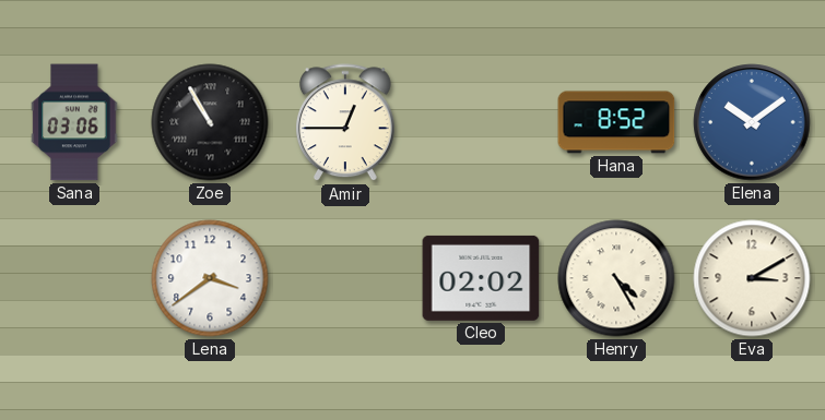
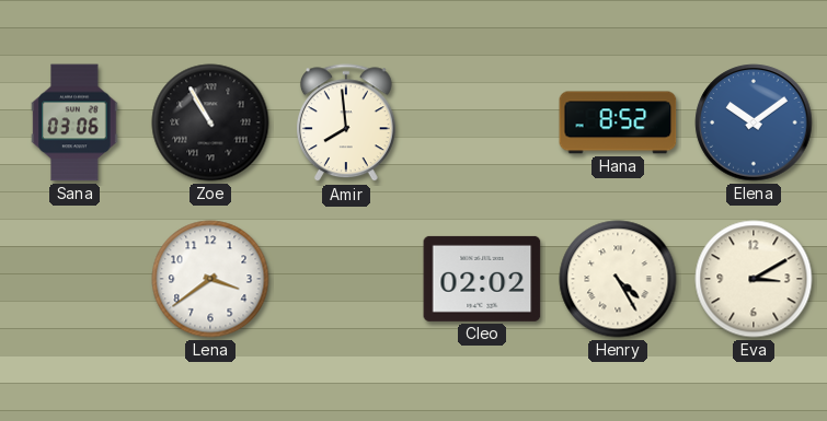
Amir: 12:45 -> 7:59 (346, 124)
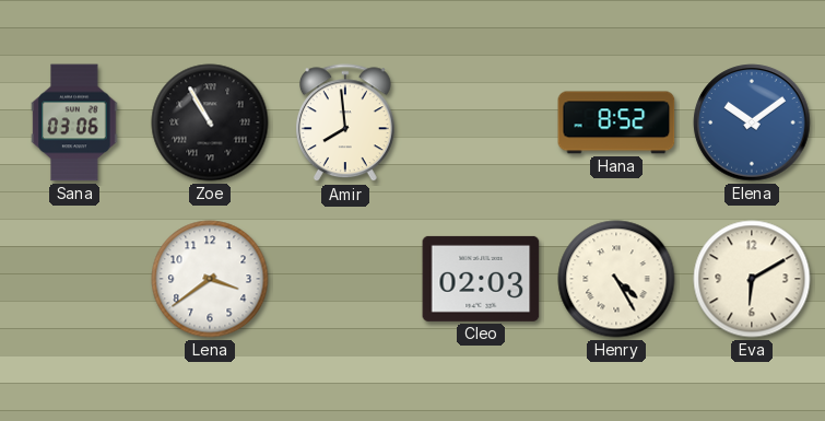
Cleo: 02:02 -> 02:03 (481, 279)
Eva: 3:10 -> 6:10 (752, 279)
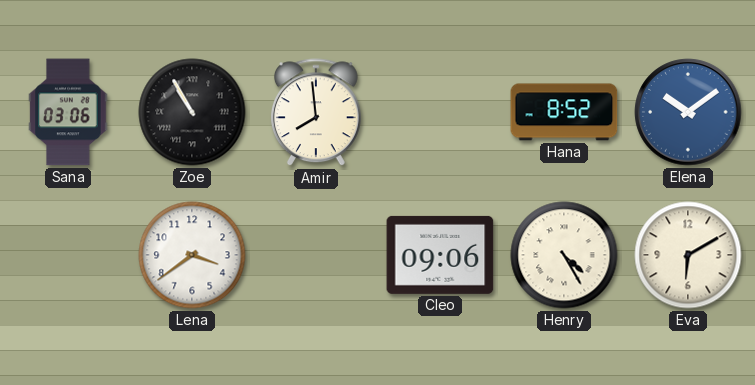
Cleo: 02:03 -> 09:06 (440, 255)
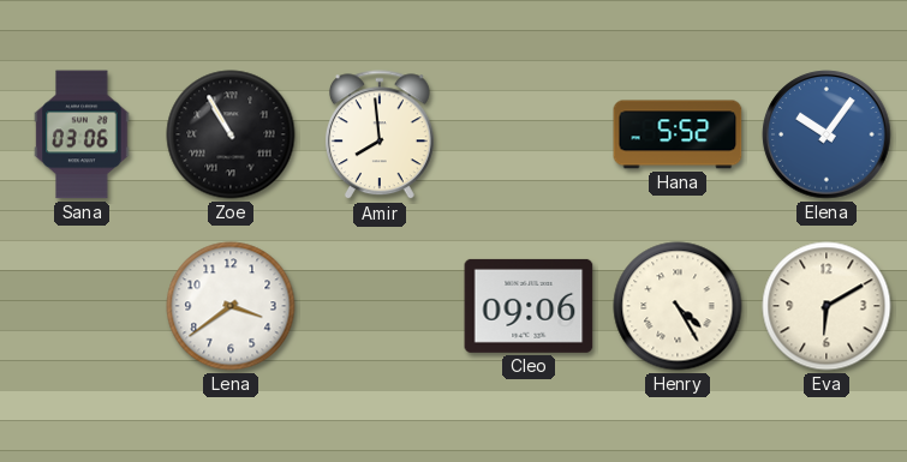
Hana: 8:52 -> 5:52 (678, 134)
Elena: 10:09 -> 10:06 (827, 134)
